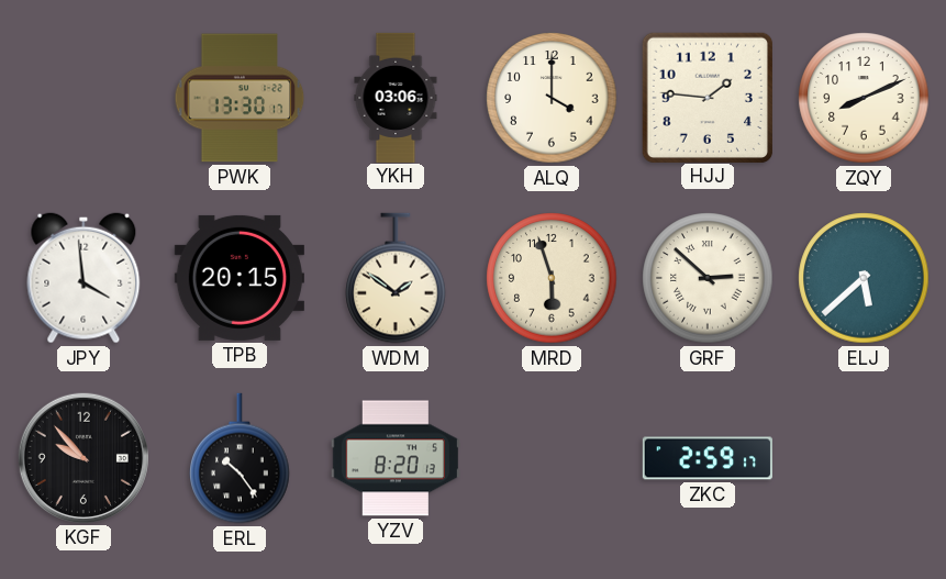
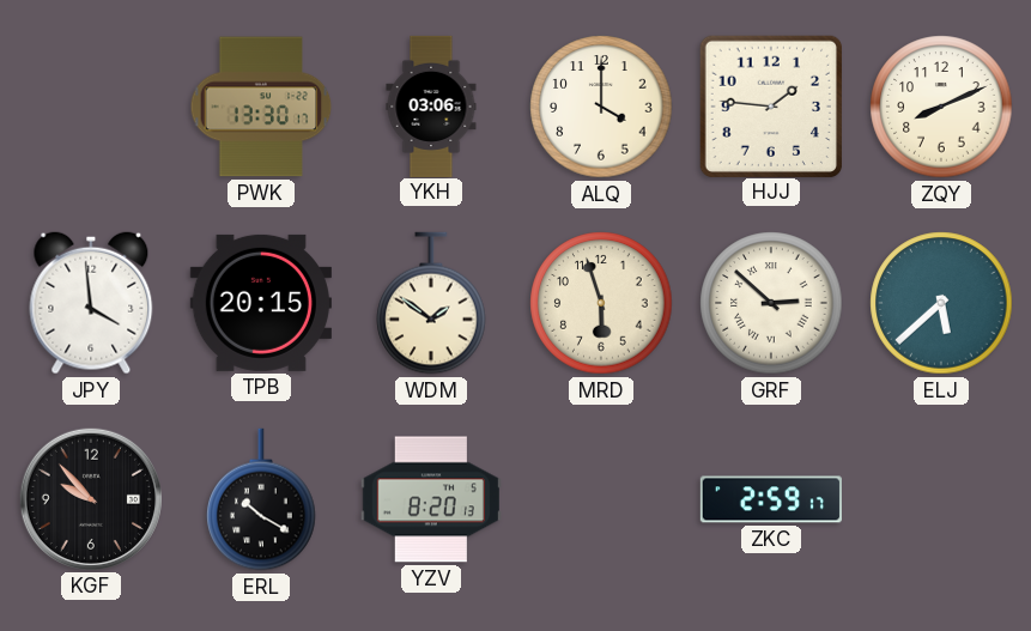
ERL: 10:24 -> 10:20 (261, 499)
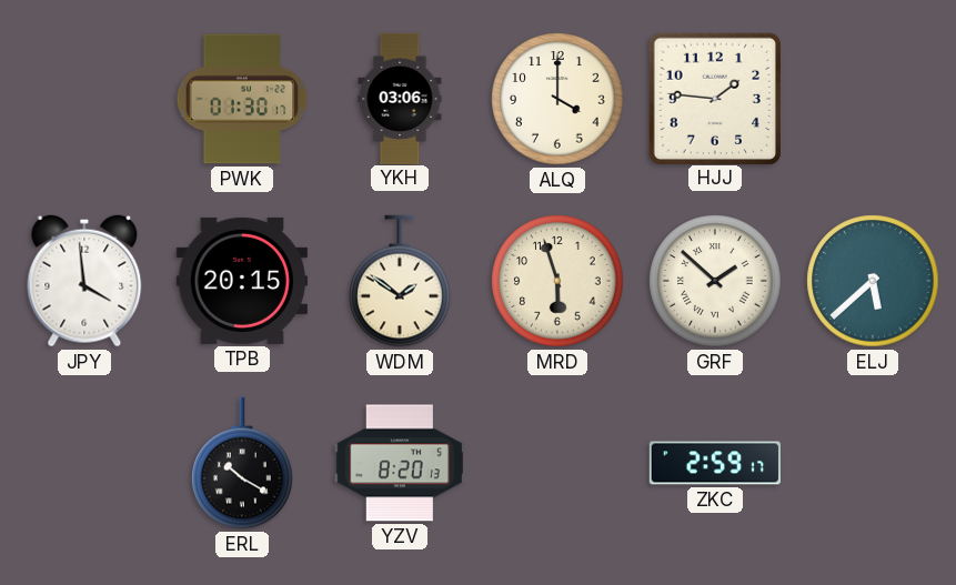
PWK: 13:30 -> 01:30 (242, 99)
ZQY: 8:11 -> none (941, 107)
GRF: 2:52 -> 1:52 (715, 281)
KGF: 9:53 -> none (91, 499)
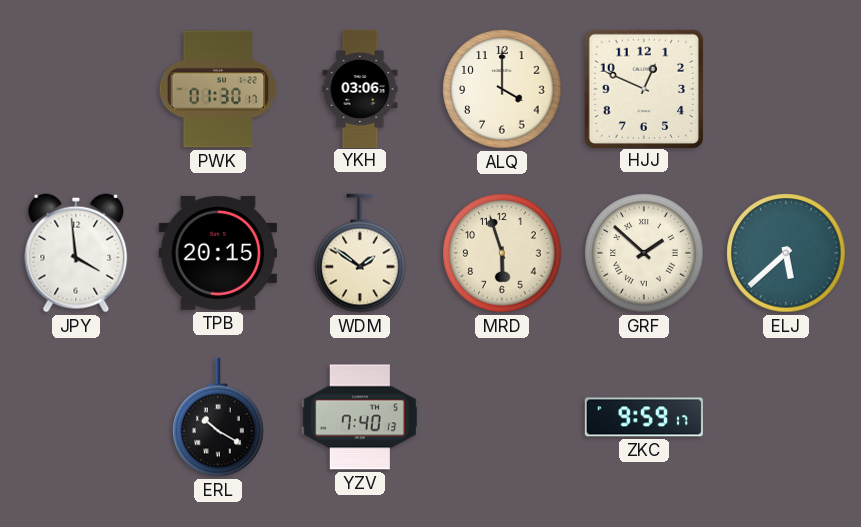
HJJ: 1:46 -> 12:49 (643, 88)
YZV: 8:20 -> 7:40 (360, 417)
ZKC: 2:59 -> 9:59 (644, 417)
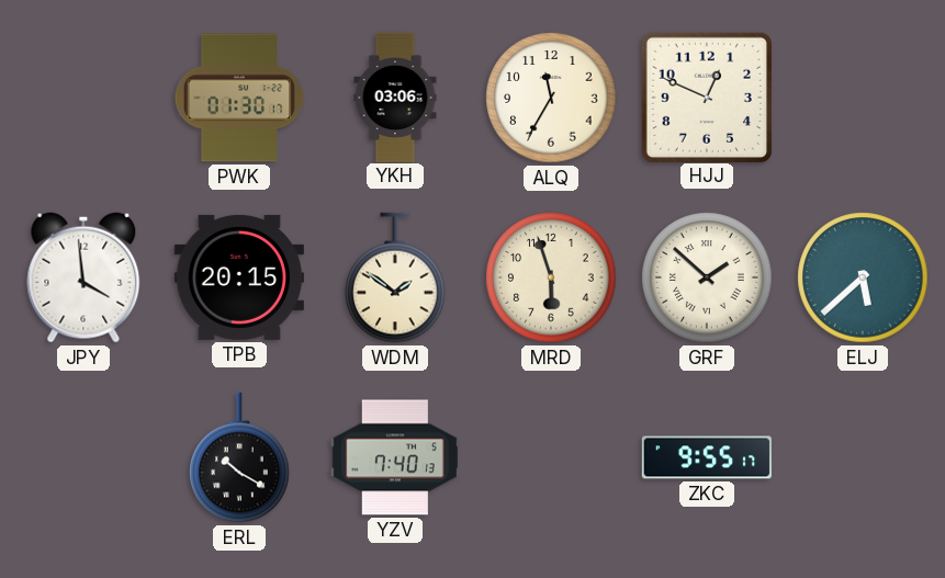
ALQ: 4:00 -> 11:35 (551, 98)
ZKC: 9:59 -> 9:55 (707, 457)
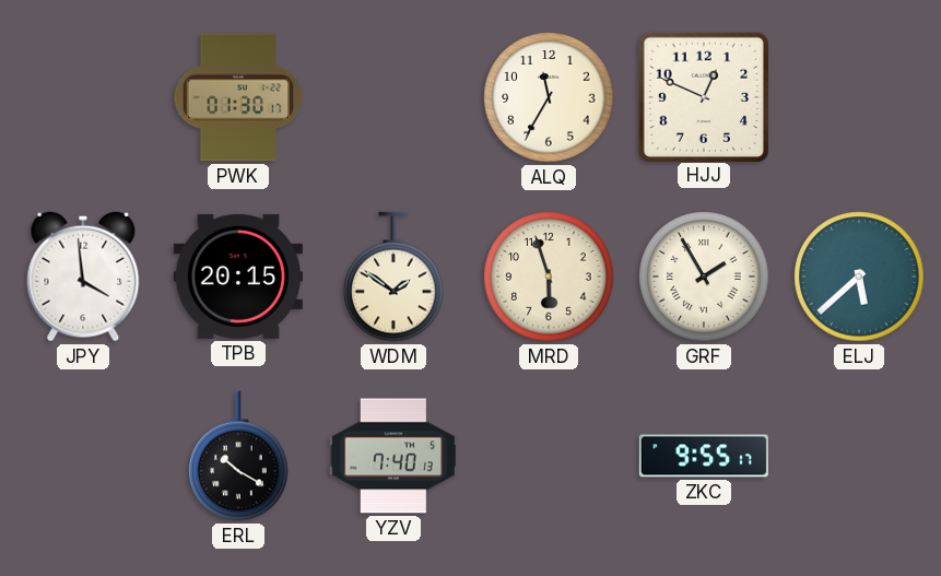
YKH: 03:06 -> none (395, 97)
GRF: 1:52 -> 1:55 (704, 277)
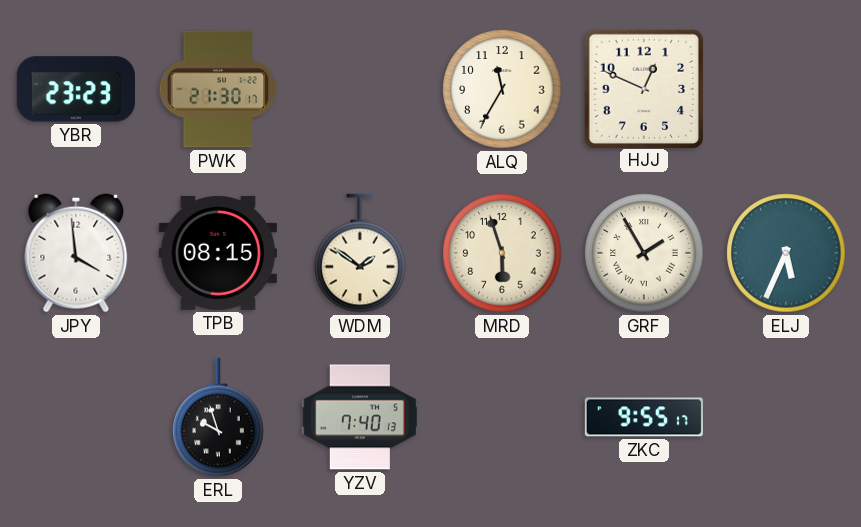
YBR: none -> 23:23 (76, 89)
PWK: 01:30 -> 21:30 (218, 89)
TPB: 20:15 -> 08:15 (218, 253)
ELJ: 5:38 -> 5:34 (786, 253)
ERL: 10:20 -> 9:57 (218, 417)
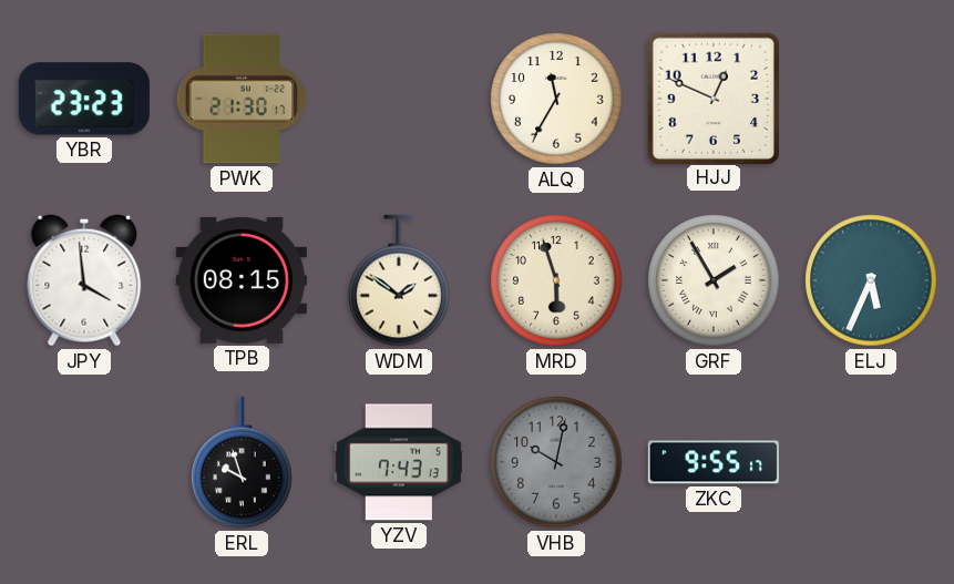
YZV: 7:40 -> 7:43 (399, 462)
VHB: none -> 10:02 (556, 462)
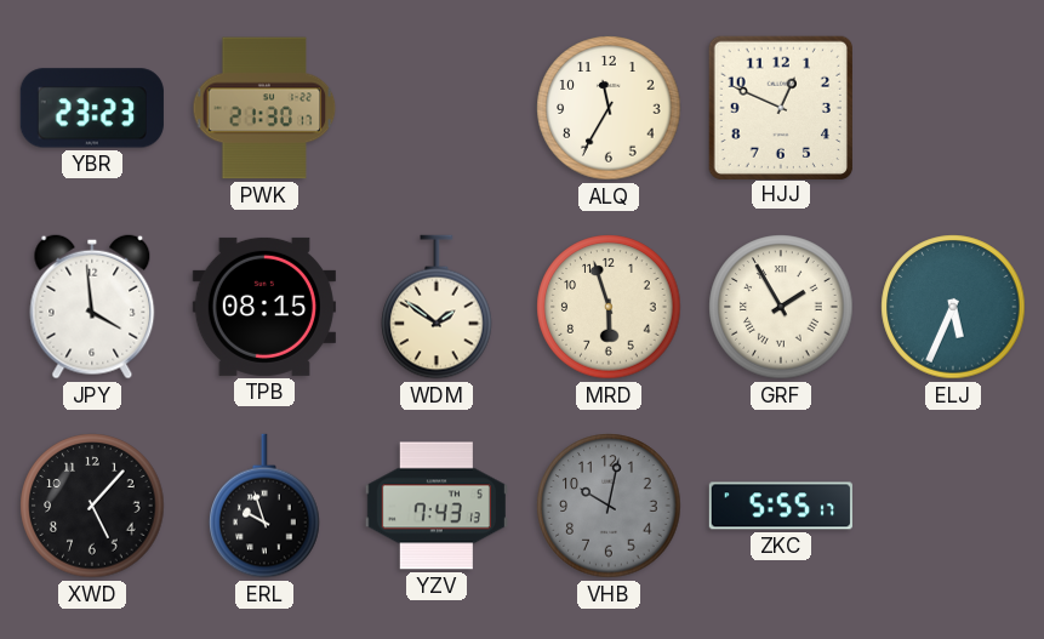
XWD: none -> 5:07 (92, 506)
ZKC: 9:55 -> 5:55 (781, 506)
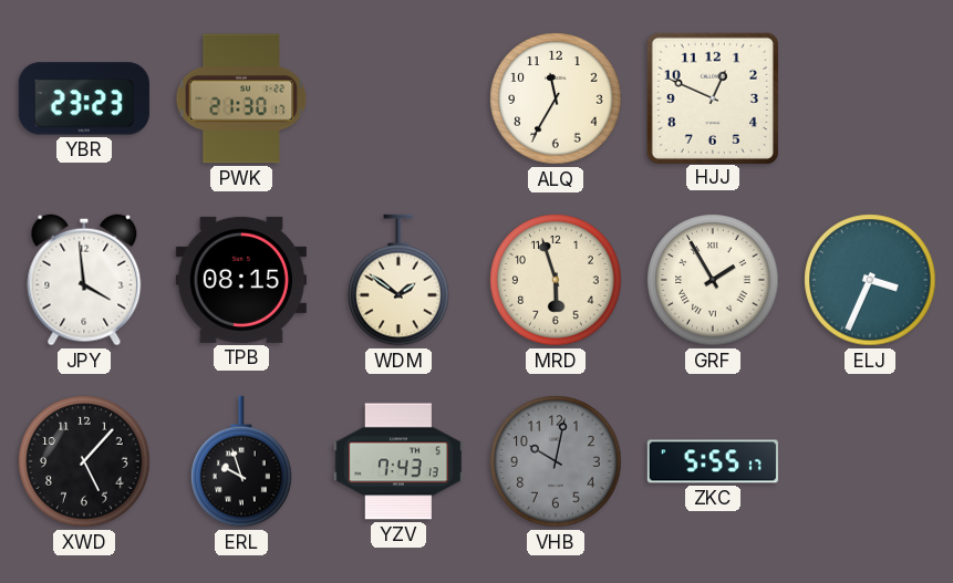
ELJ: 5:34 -> 3:34 (870, 280)
